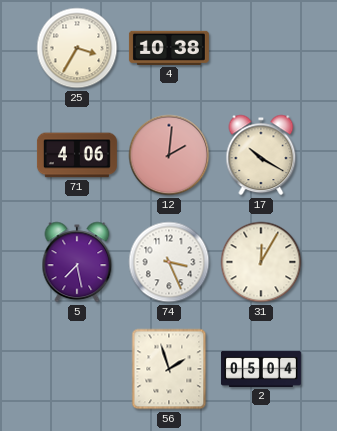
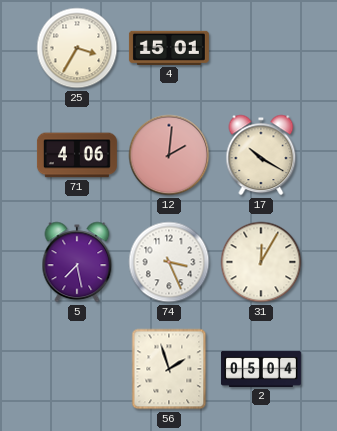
4: 10:38 -> 15:01 (169, 48)
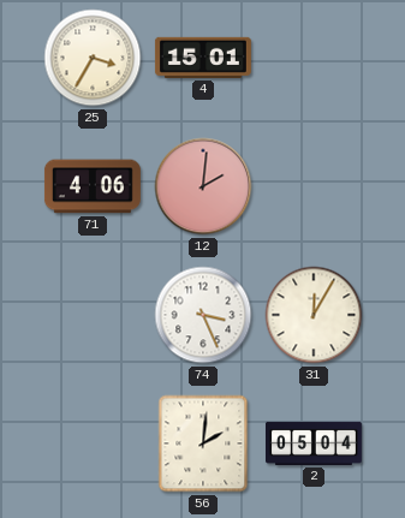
17: 10:20 -> none (261, 155)
5: 7:28 -> none (77, 262)
56: 1:57 -> 2:01 (203, 443)
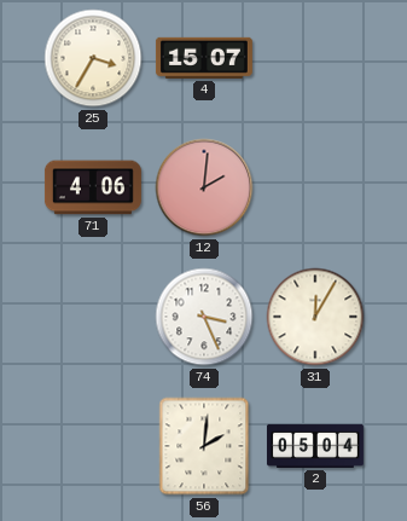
4: 15:01 -> 15:07 (204, 58)
